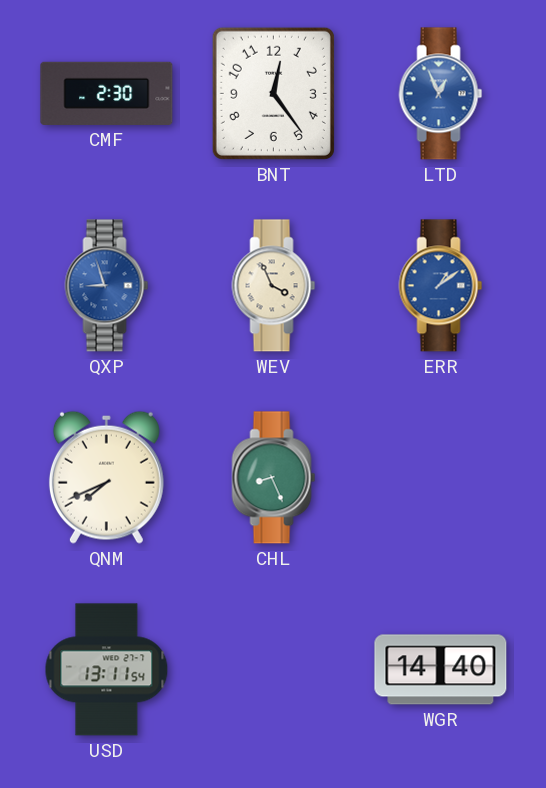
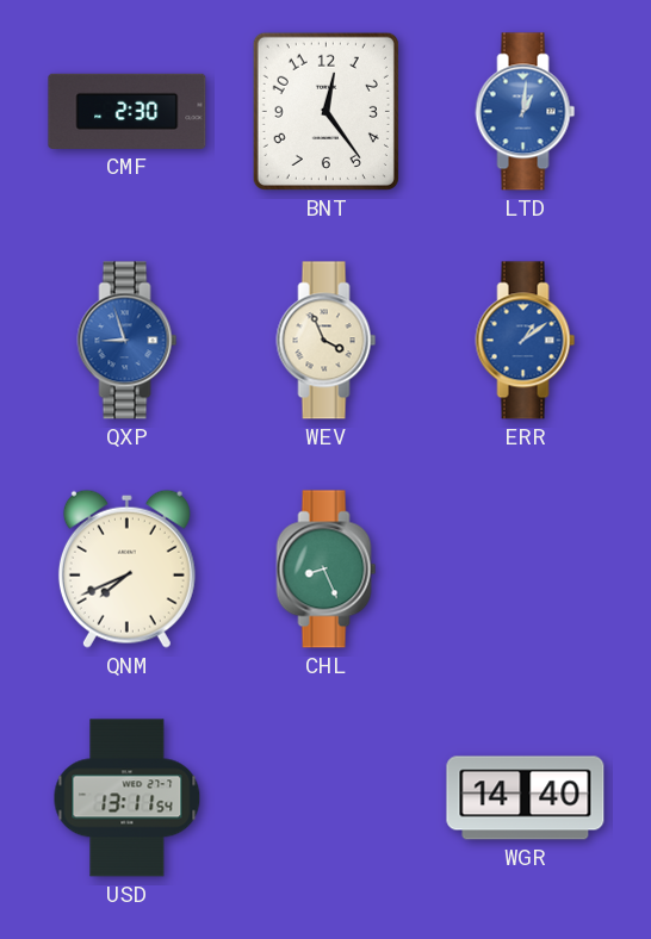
LTD: 12:56 -> 1:01 (526, 112)
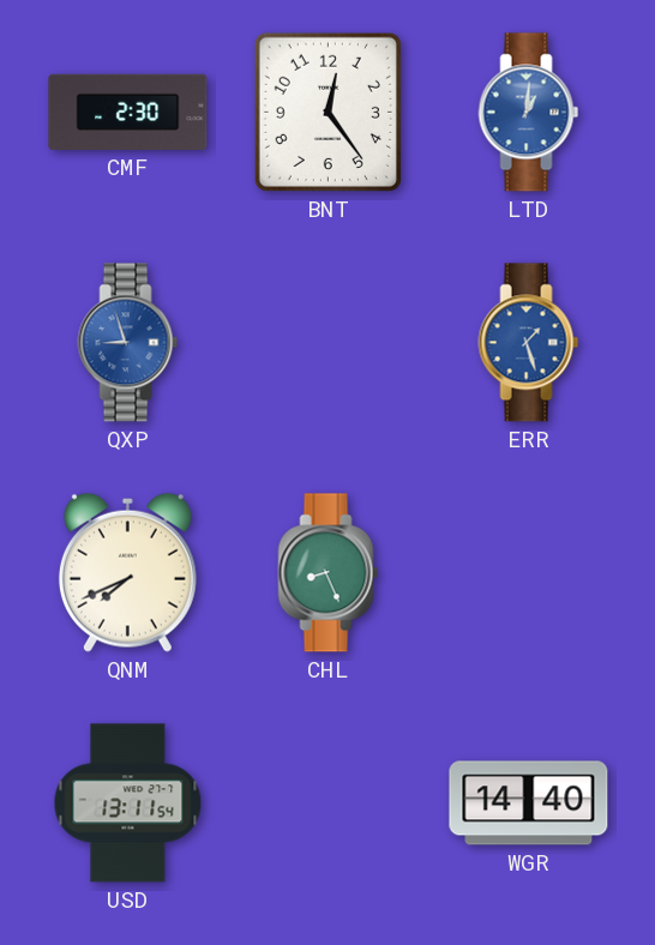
WEV: 3:56 -> none (327, 341)
ERR: 1:09 -> 1:27 (529, 343)
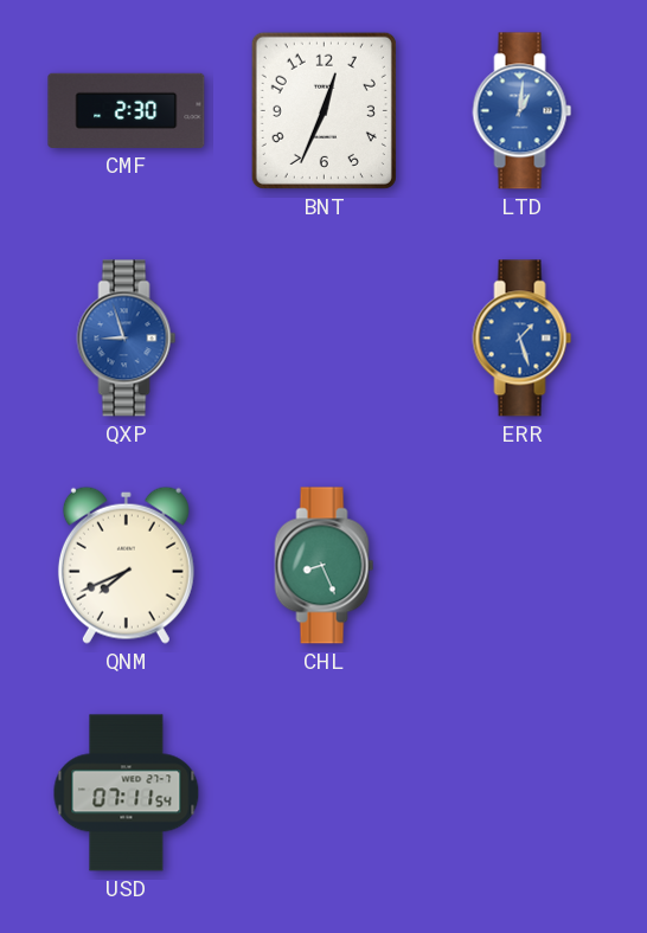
BNT: 12:24 -> 12:34 (323, 110)
USD: 13:11 -> 07:11 (127, 793)
WGR: 14:40 -> none (529, 803)
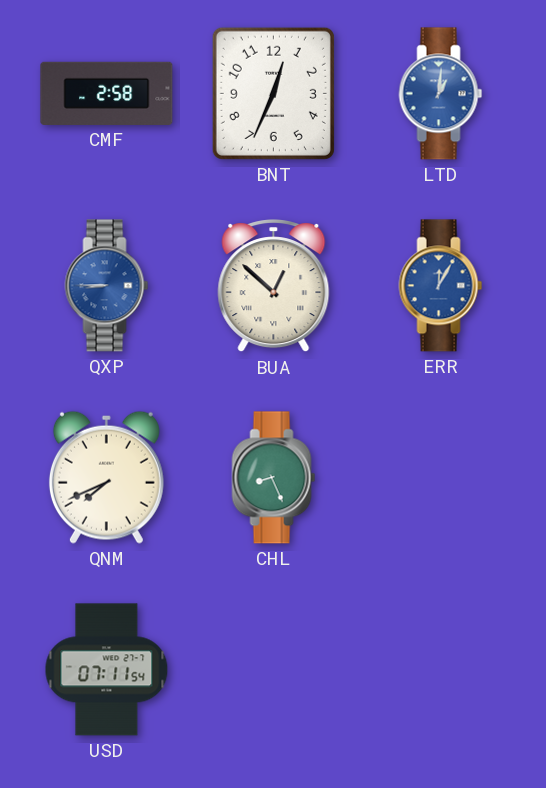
CMF: 2:30 -> 2:58 (107, 93)
QXP: 8:57 -> 8:45 (107, 286)
BUA: none -> 12:52 (274, 286)
ERR: 1:27 -> 12:05 (441, 286)
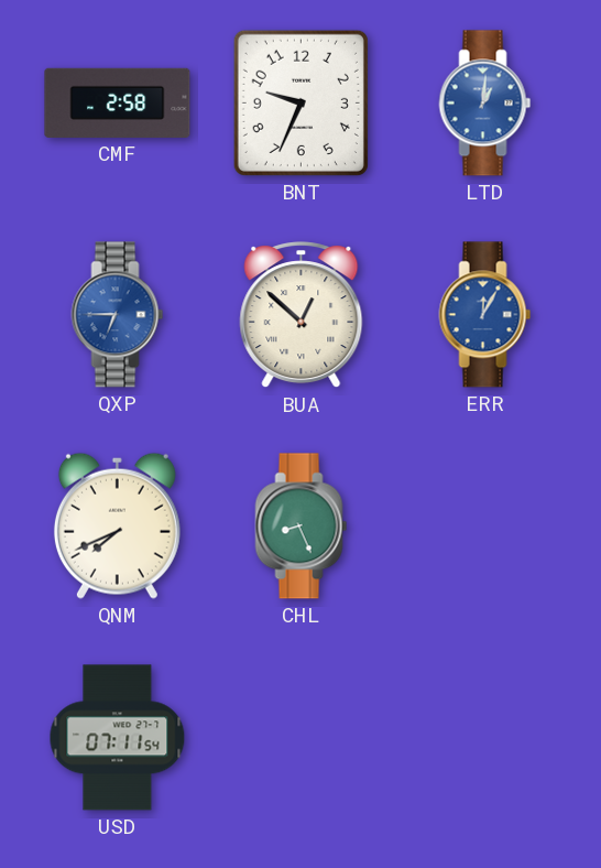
BNT: 12:34 -> 9:34 (300, 102)
QXP: 8:45 -> 6:45 (118, 315)
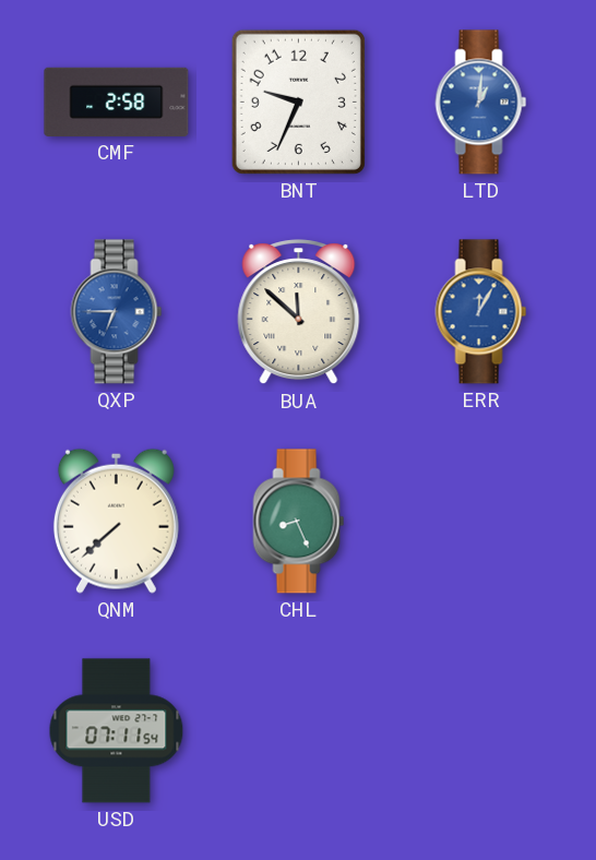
BUA: 12:52 -> 11:52 (299, 312)
QNM: 7:41 -> 7:38 (116, 521)
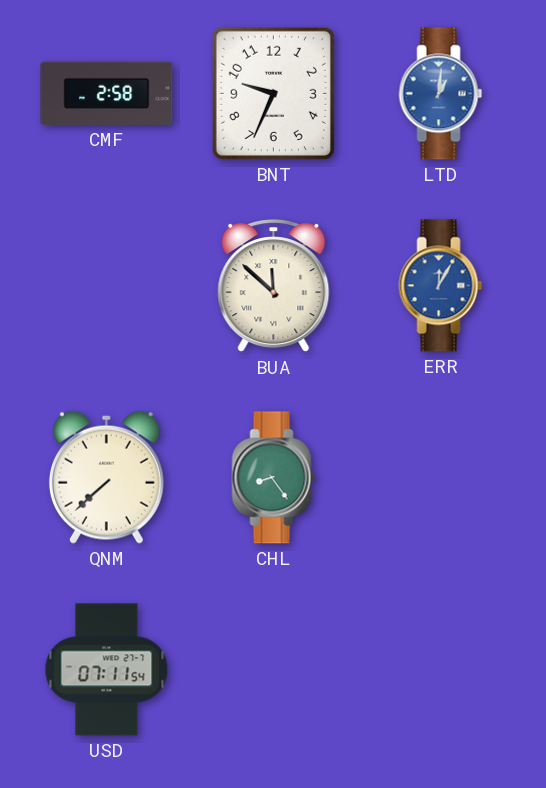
QXP: 6:45 -> none (117, 312)
CHL: 8:26 -> 8:24 (274, 478)
